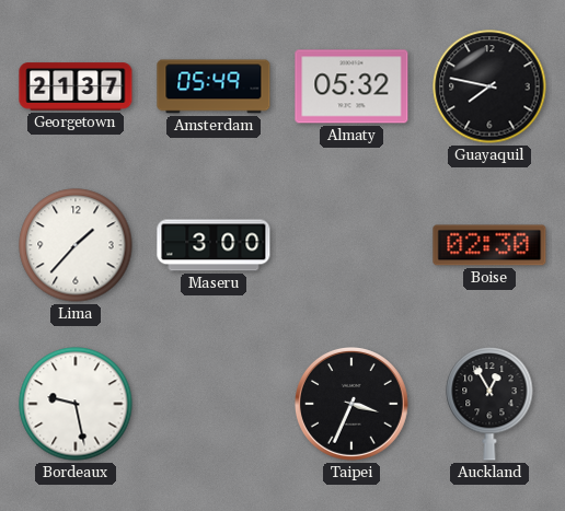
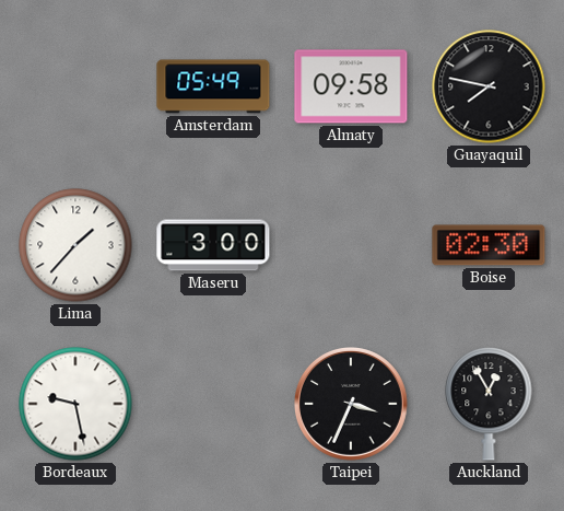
Georgetown: 21:37 -> none (76, 86)
Almaty: 05:32 -> 09:58 (351, 86)
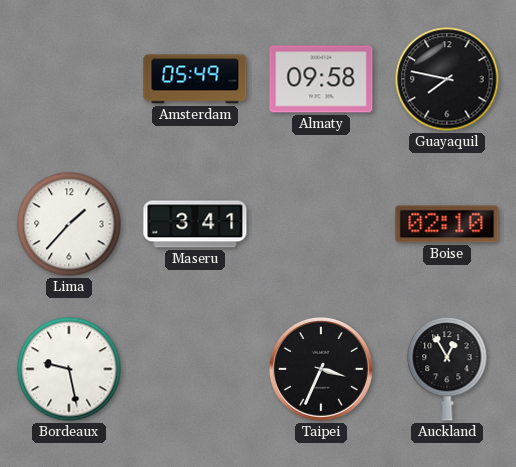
Maseru: 3:00 -> 3:41 (195, 224)
Boise: 02:30 -> 02:10 (447, 224)
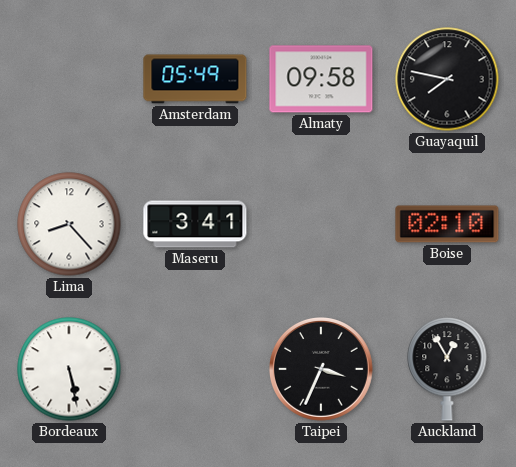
Lima: 1:37 -> 8:23 (69, 224)
Bordeaux: 9:28 -> 5:28 (69, 369)
